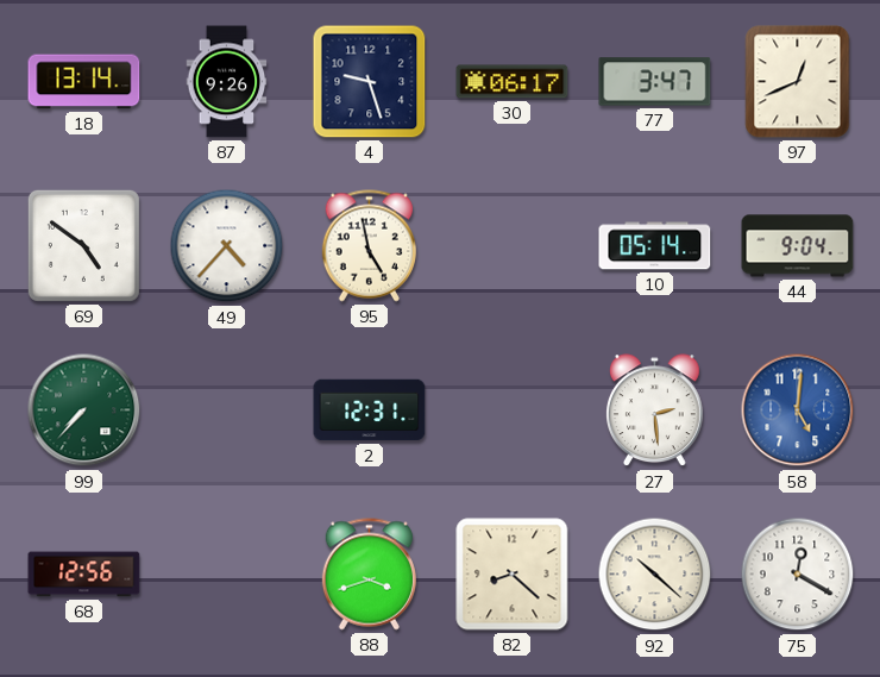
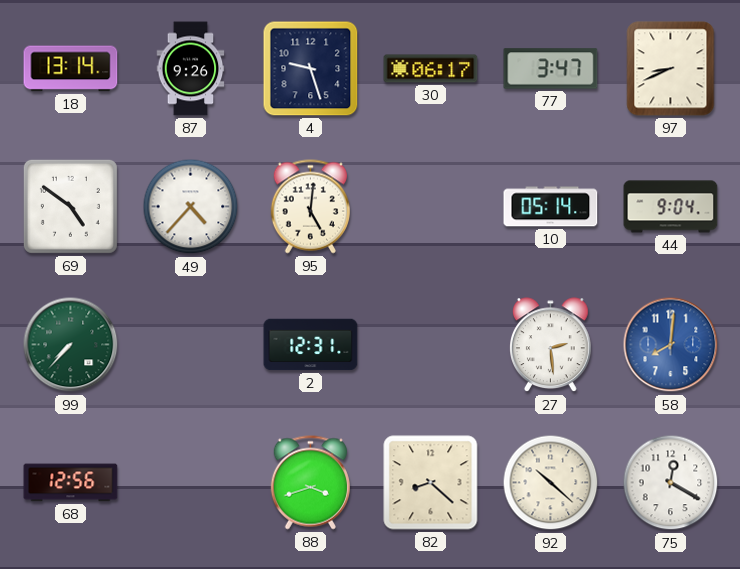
97: 12:41 -> 8:41 (671, 69)
95: 4:58 -> 5:01 (310, 207)
58: 5:01 -> 8:01 (671, 345)
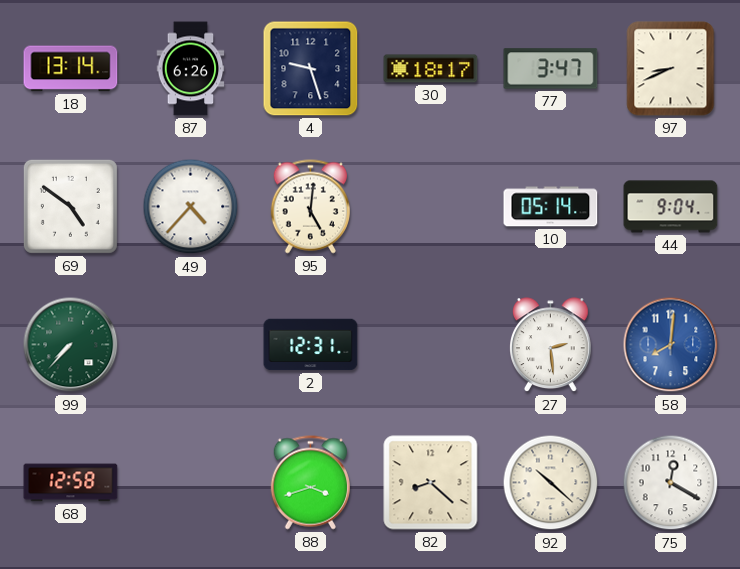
87: 9:26 -> 6:26 (191, 69)
30: 06:17 -> 18:17 (431, 69)
68: 12:56 -> 12:58 (71, 483)
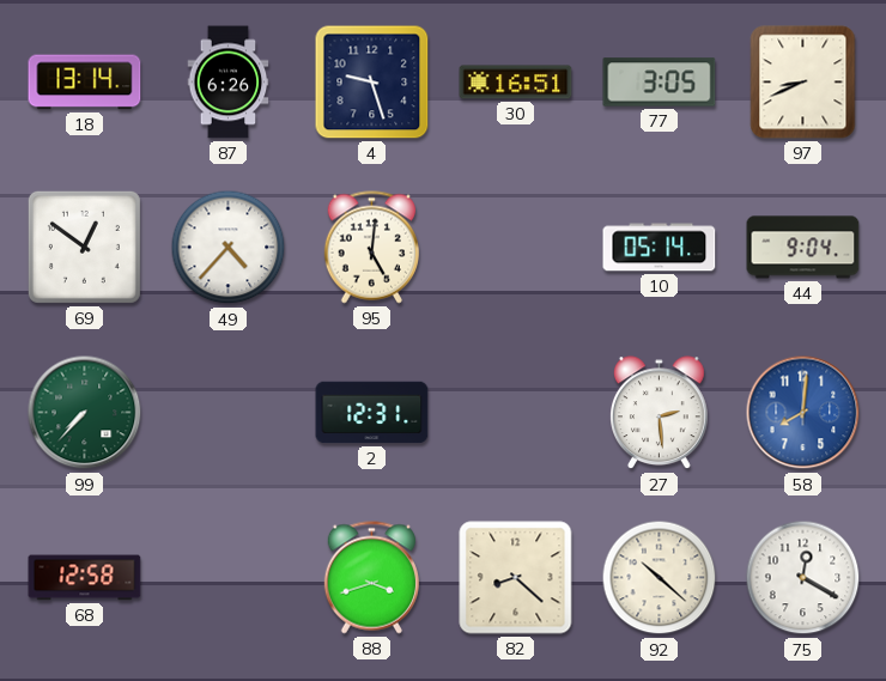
30: 18:17 -> 16:51 (516, 83)
77: 3:47 -> 3:05 (660, 83)
69: 4:51 -> 12:51 (84, 247)
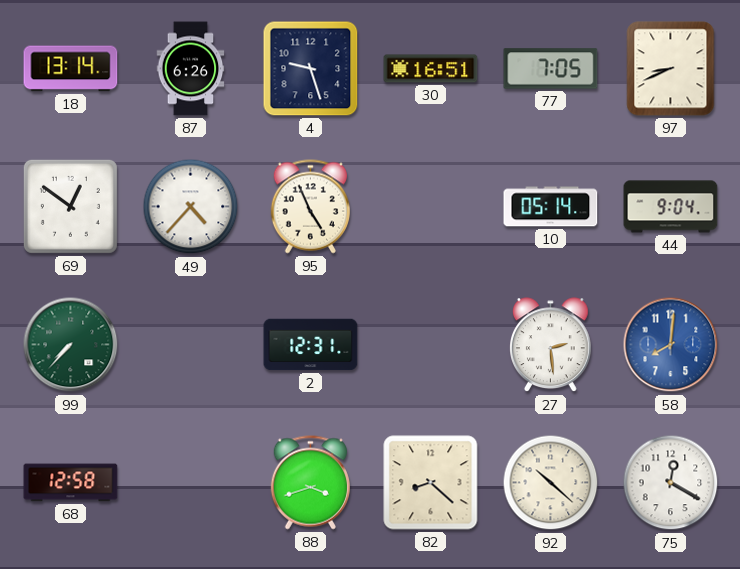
77: 3:05 -> 7:05 (551, 69)
95: 5:01 -> 4:56 (310, 207)
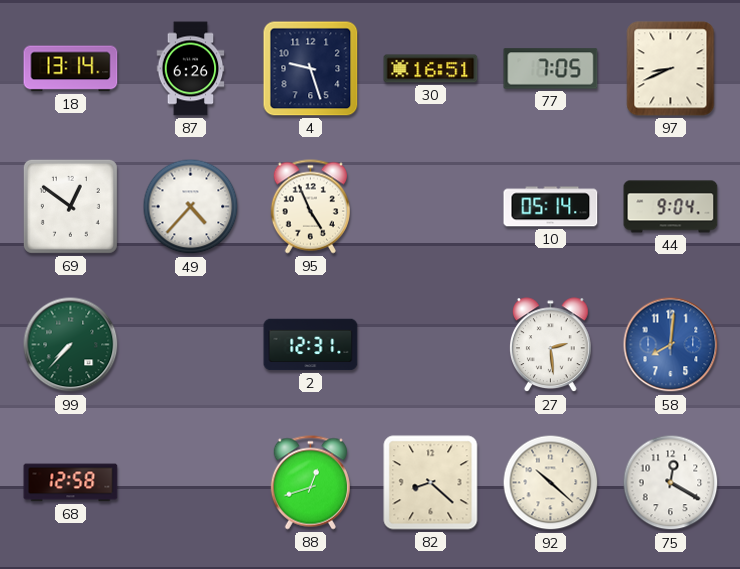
88: 3:42 -> 12:42 (310, 483)
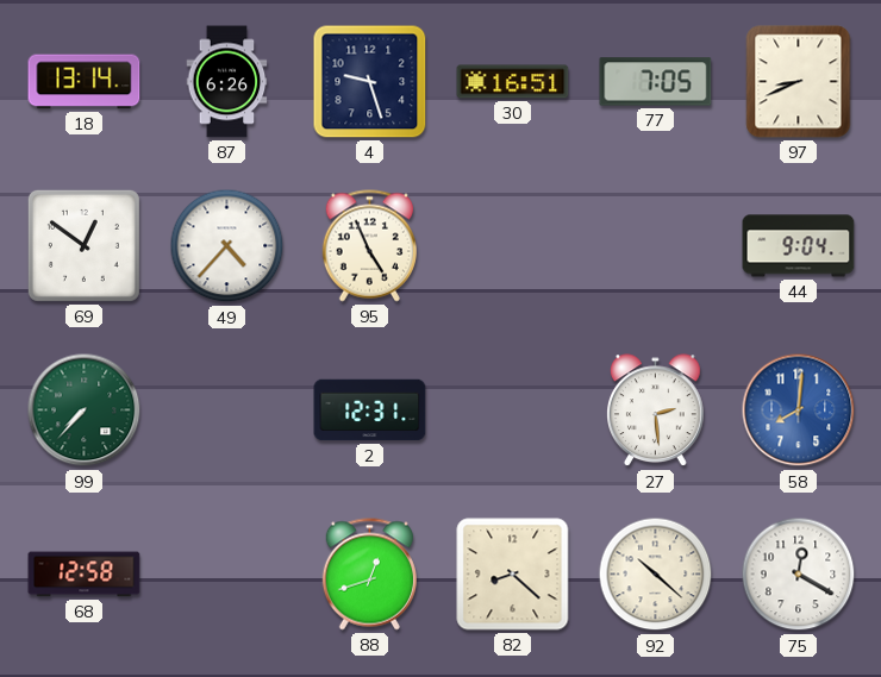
10: 05:14 -> none (551, 207)
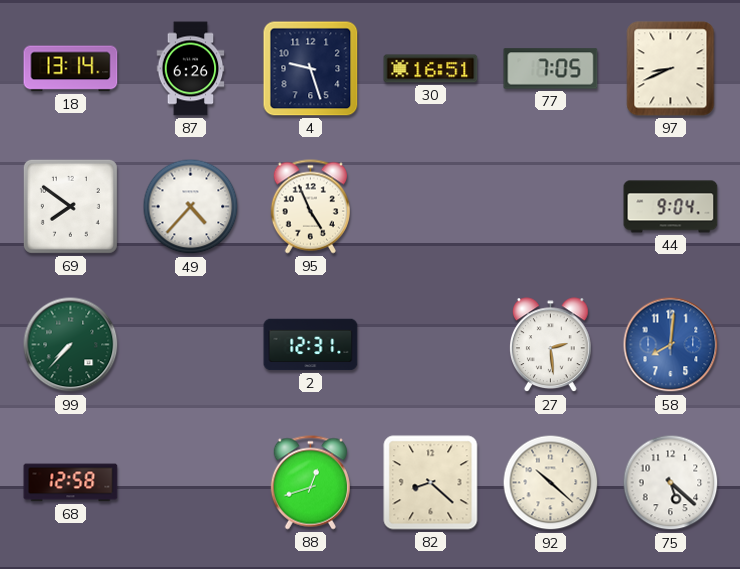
69: 12:51 -> 7:51 (70, 206)
75: 12:20 -> 5:22 (671, 483)
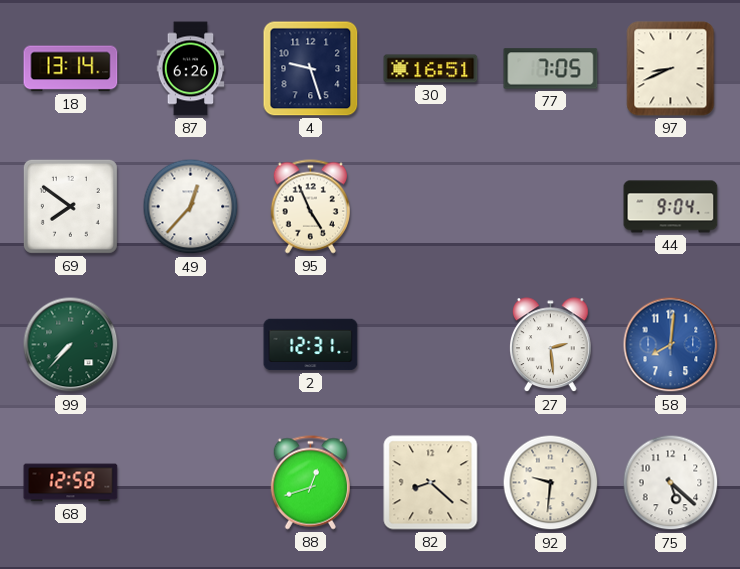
49: 4:37 -> 12:37 (191, 207)
92: 10:22 -> 9:31 (551, 483)
